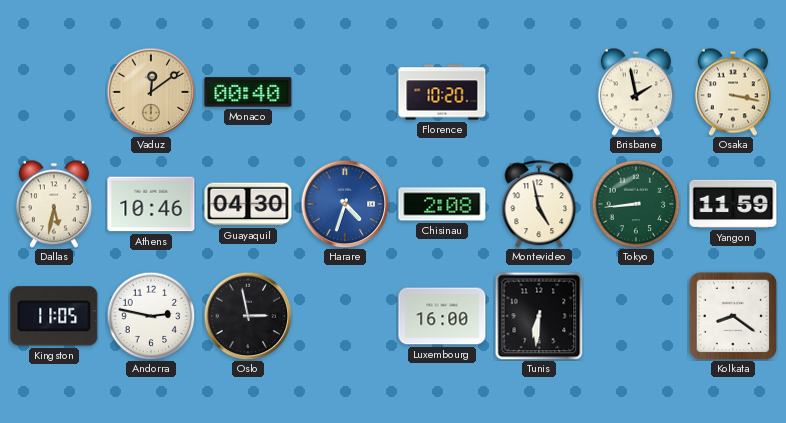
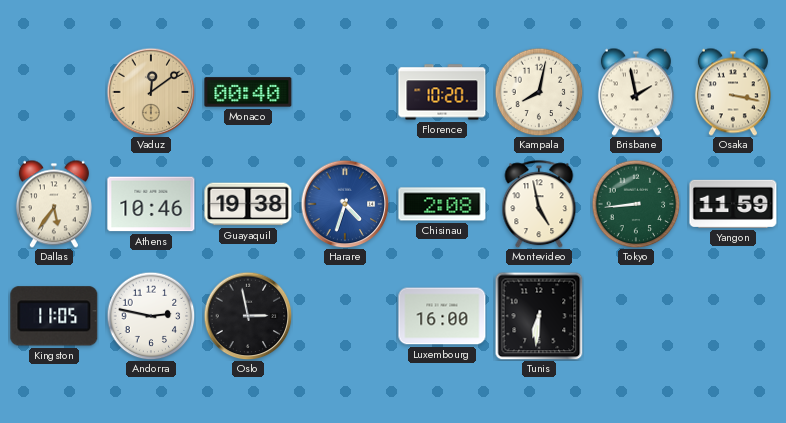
Kampala: none -> 8:02 (539, 92)
Dallas: 5:32 -> 5:36 (54, 204)
Guayaquil: 04:30 -> 19:38 (248, 204)
Kolkata: 8:21 -> none (733, 316)
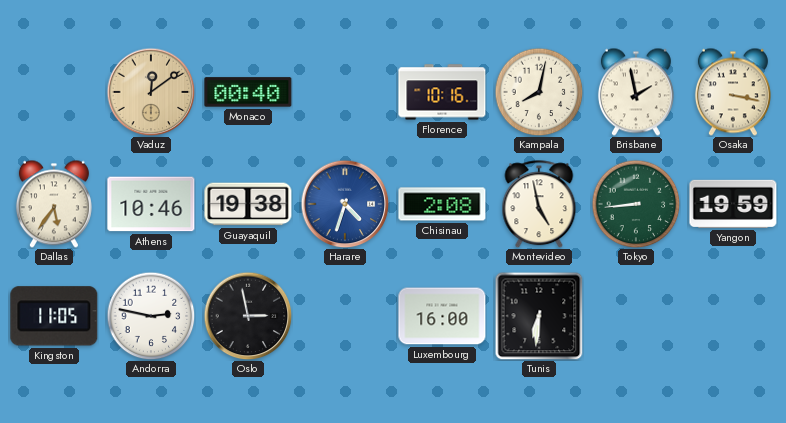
Florence: 10:20 -> 10:16 (442, 92)
Yangon: 11:59 -> 19:59 (733, 204)
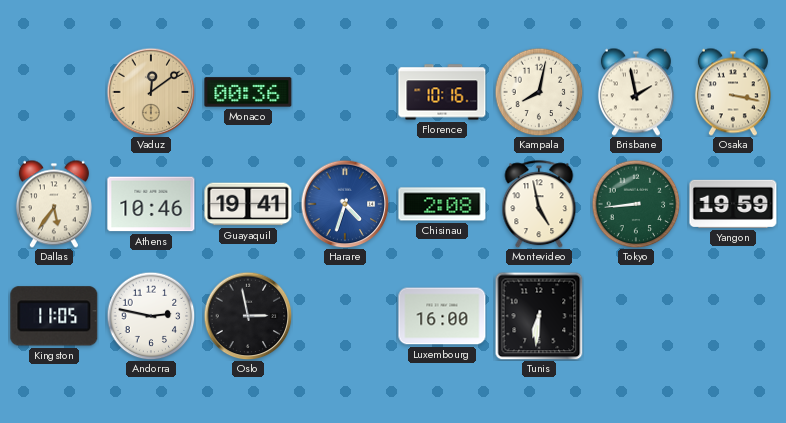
Monaco: 00:40 -> 00:36 (248, 92)
Guayaquil: 19:38 -> 19:41 (248, 204)
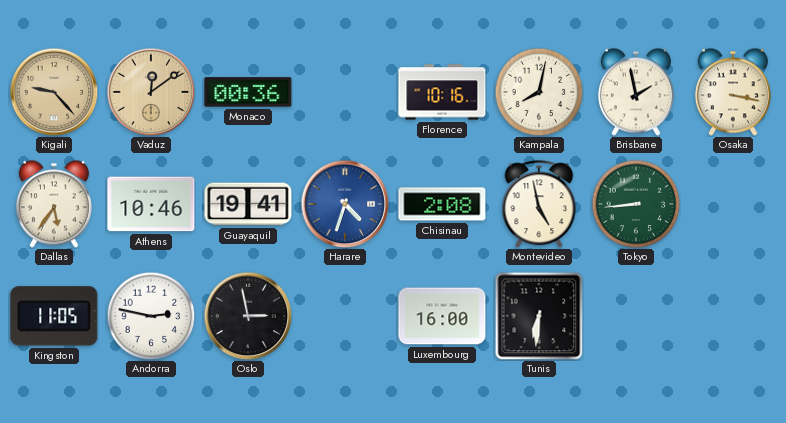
Kigali: none -> 9:23 (54, 92)
Yangon: 19:59 -> none (733, 204)
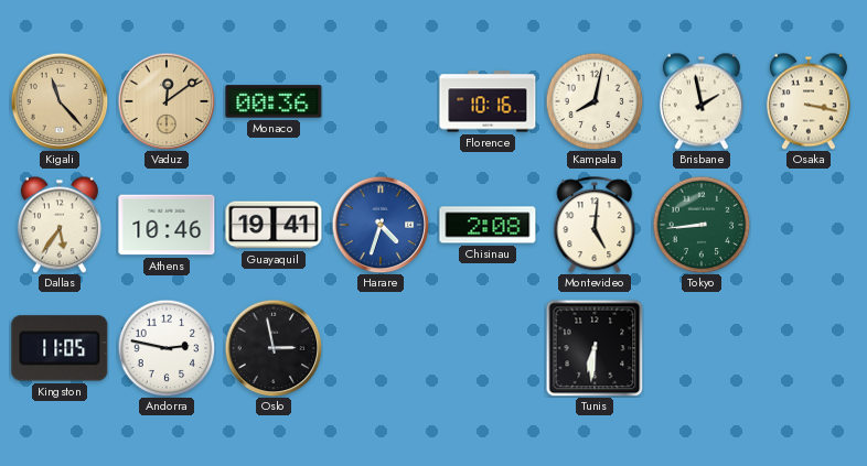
Kigali: 9:23 -> 11:23 (60, 101)
Montevideo: 4:58 -> 5:01 (595, 225)
Luxembourg: 16:00 -> none (442, 316)
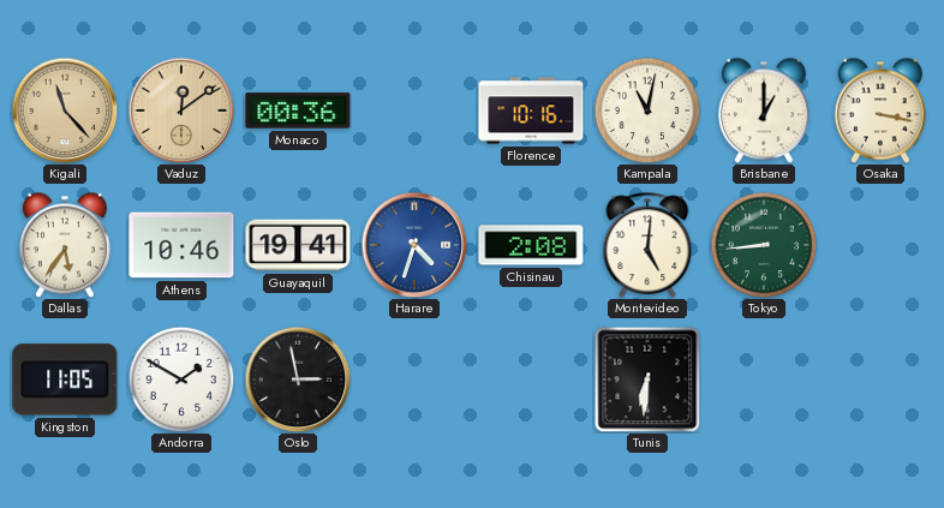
Kampala: 8:02 -> 11:02 (647, 110)
Brisbane: 1:58 -> 1:00 (764, 110)
Andorra: 2:47 -> 1:50 (181, 379)
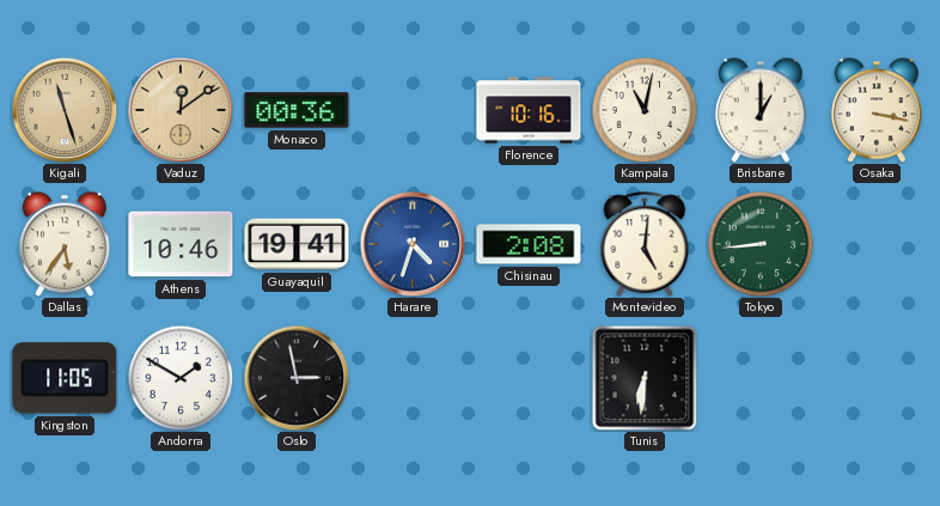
Kigali: 11:23 -> 11:27 (65, 110)
